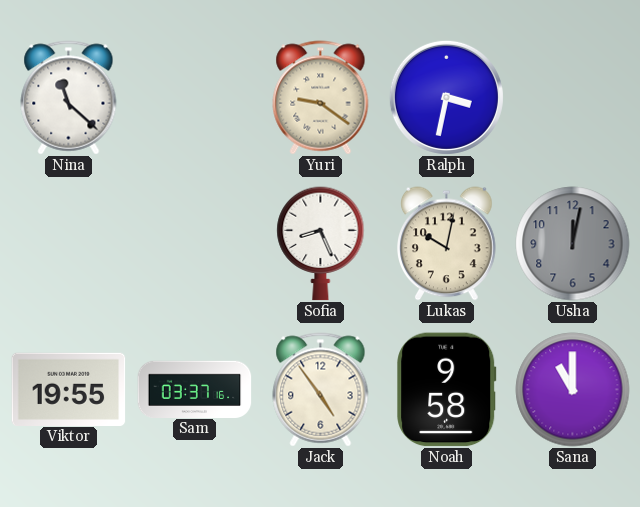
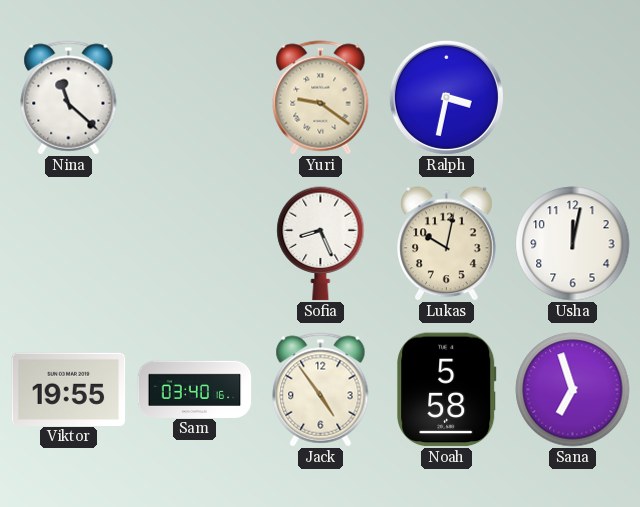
Usha dial: grey -> white (573, 244)
Sam: 03:37 -> 03:40 (195, 389)
Noah: 9:58 -> 5:58 (447, 390)
Sana: 11:00 -> 6:57 (573, 390)
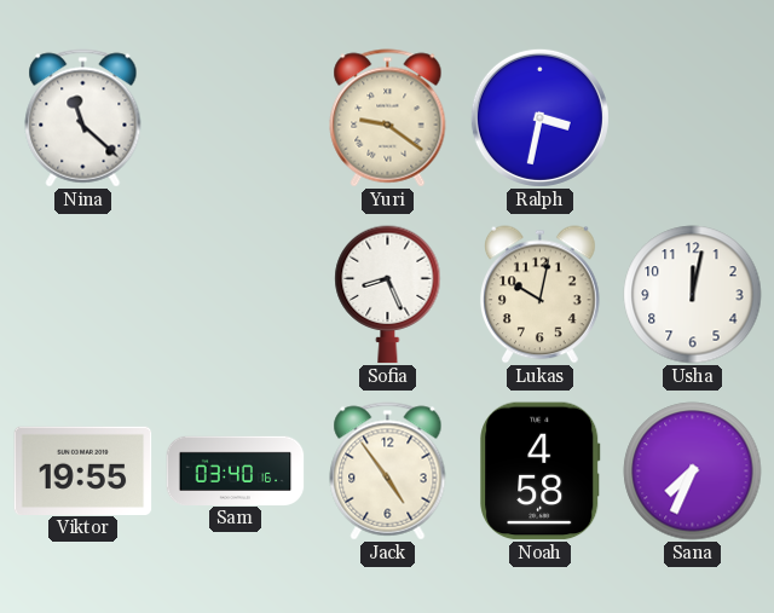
Noah: 5:58 -> 4:58 (541, 472)
Sana: 6:57 -> 7:34 (693, 472)
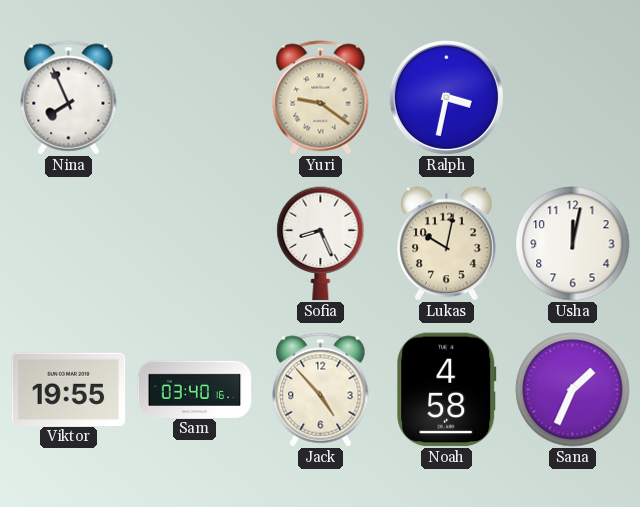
Nina: 11:22 -> 7:56 (69, 98)
Jack: 4:54 -> 4:53 (321, 390)
Sana: 7:34 -> 1:34 (573, 390)
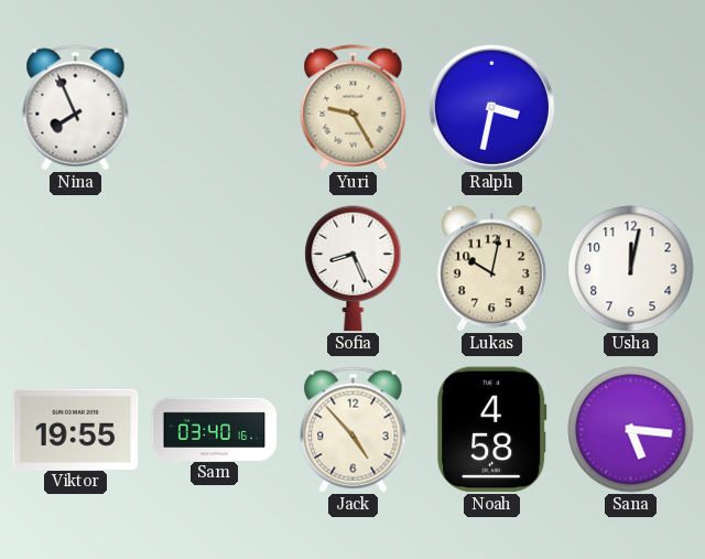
Yuri: 9:21 -> 9:25 (354, 108)
Sana: 1:34 -> 5:16 (631, 430)
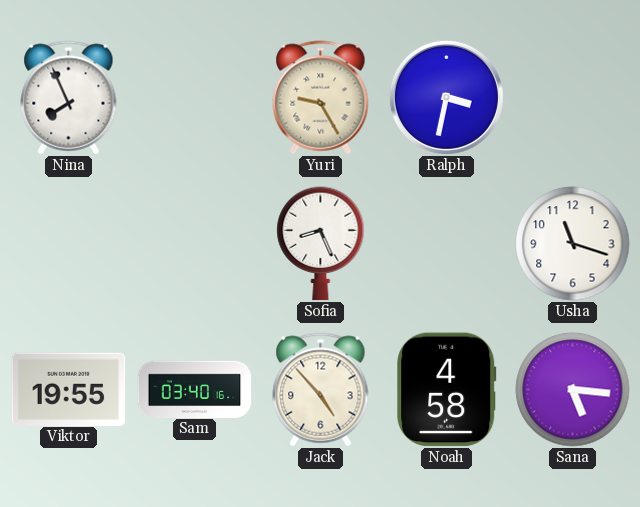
Lukas: 10:02 -> none (492, 269)
Usha: 12:02 -> 11:18 (573, 244)
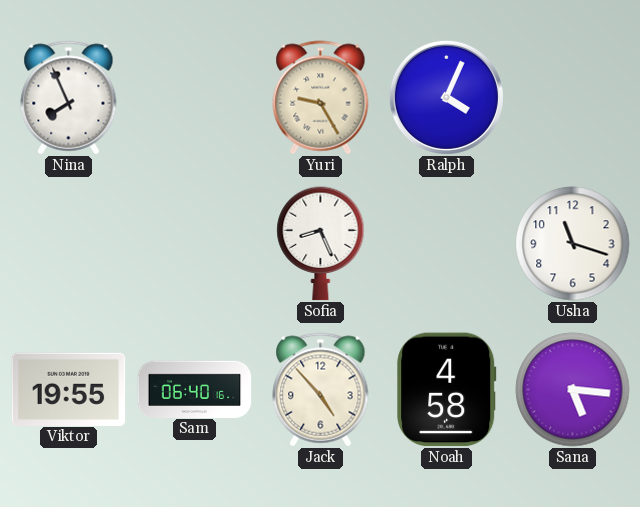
Ralph: 3:32 -> 4:04 (446, 97)
Sam: 03:40 -> 06:40 (195, 389)
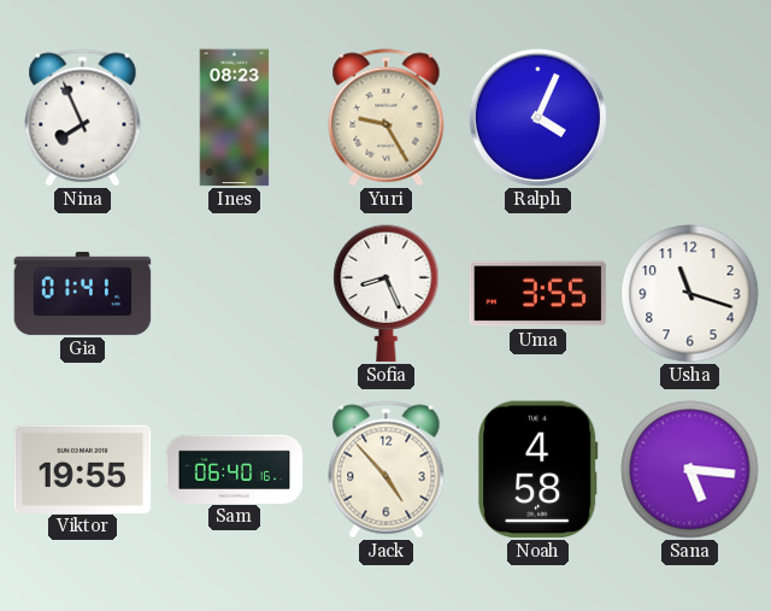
Ines: none -> 08:23 (235, 118)
Gia: none -> 01:41 (83, 293)
Uma: none -> 3:55 (538, 294)
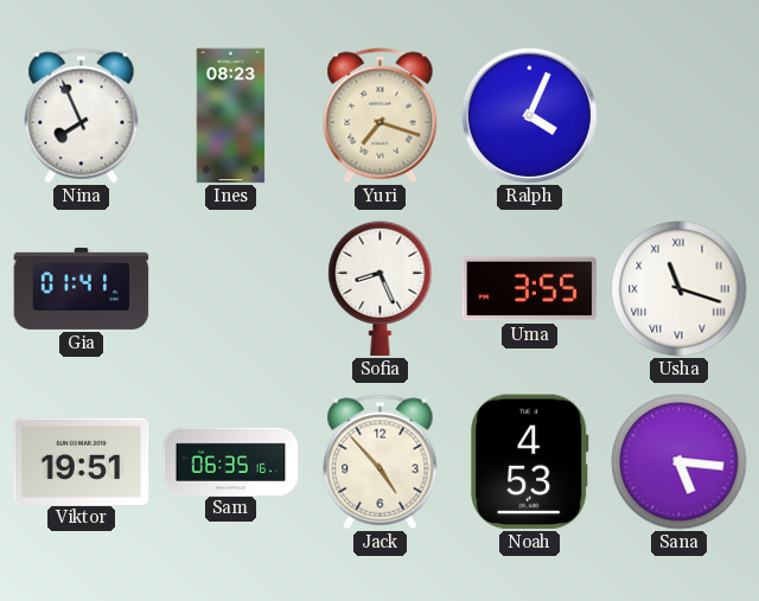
Yuri: 9:25 -> 7:18 (381, 116)
Usha numerals: Arabic -> Roman (680, 289)
Viktor: 19:55 -> 19:51 (82, 461)
Sam: 06:40 -> 06:35 (231, 461)
Noah: 4:58 -> 4:53 (530, 462)
